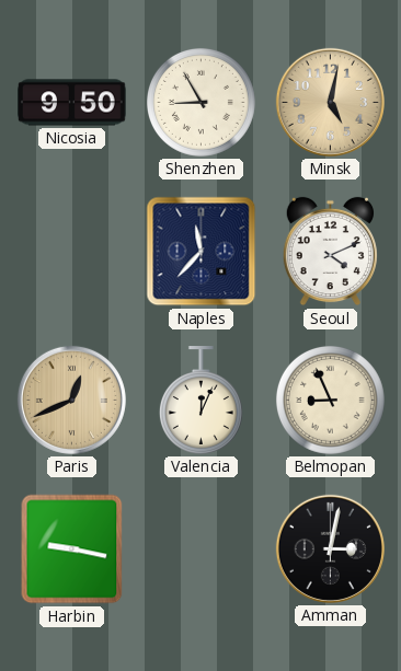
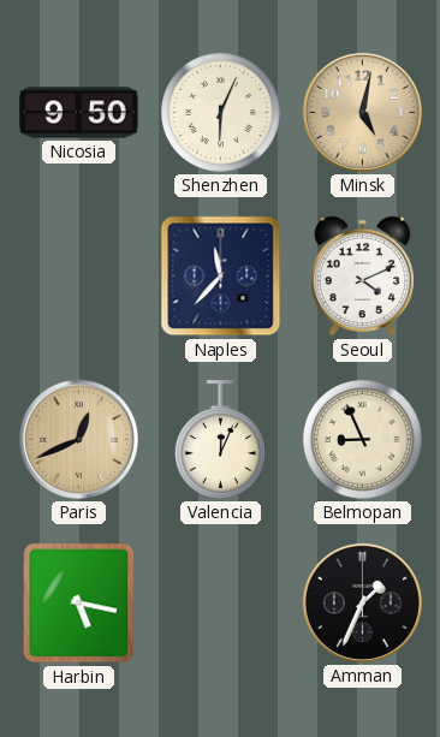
Shenzhen: 8:55 -> 6:04 (220, 112)
Harbin: 9:17 -> 5:17 (79, 604)
Amman: 3:02 -> 1:34 (362, 602)
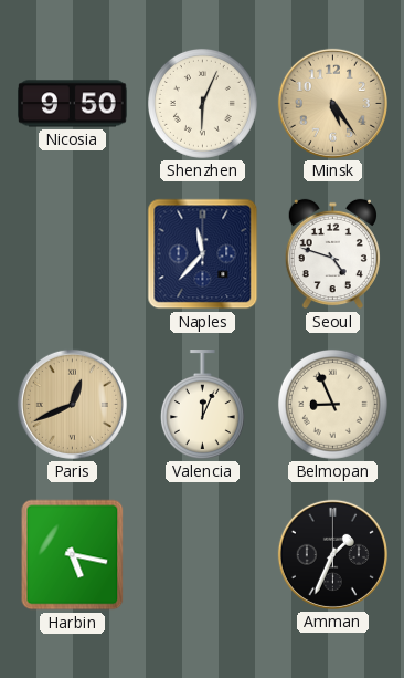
Minsk: 5:02 -> 5:24 (332, 103)
Seoul: 4:11 -> 4:48 (332, 254)
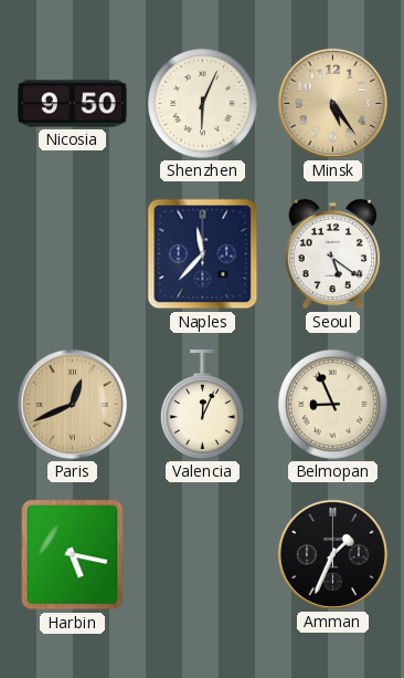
Seoul: 4:48 -> 5:21 (332, 254)
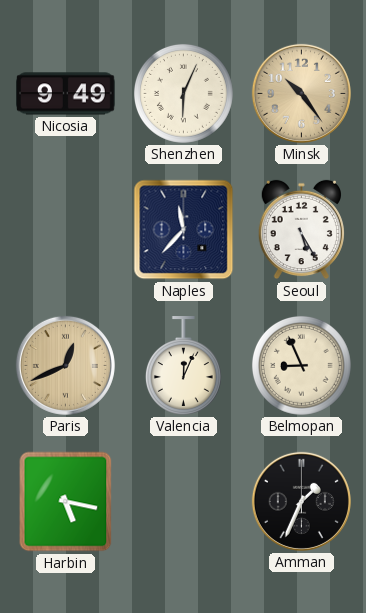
Nicosia: 9:50 -> 9:49 (66, 94)
Minsk: 5:24 -> 10:24 (301, 93)
Seoul: 5:21 -> 5:25 (301, 230)
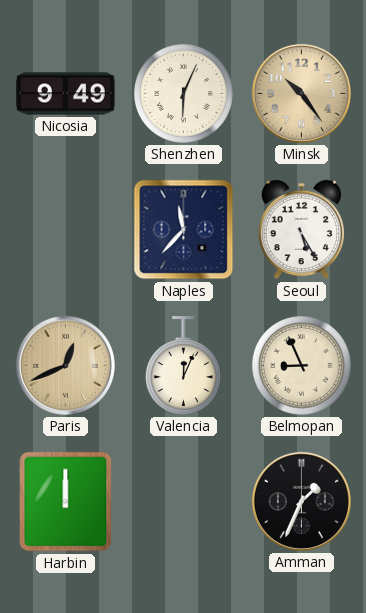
Harbin: 5:17 -> 12:00 (66, 502)
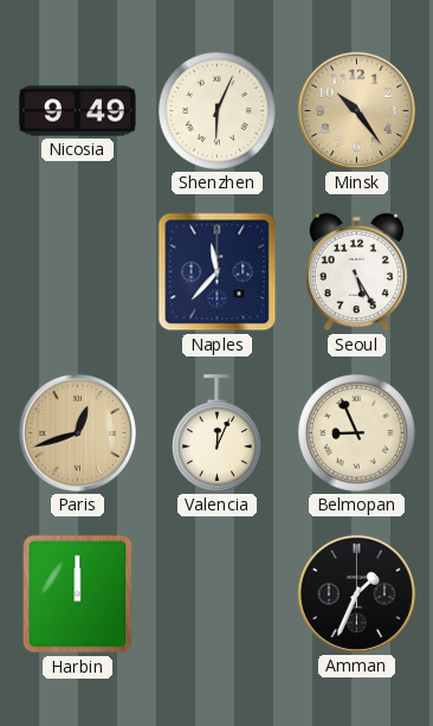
Paris: 12:41 -> 12:42 (77, 432)
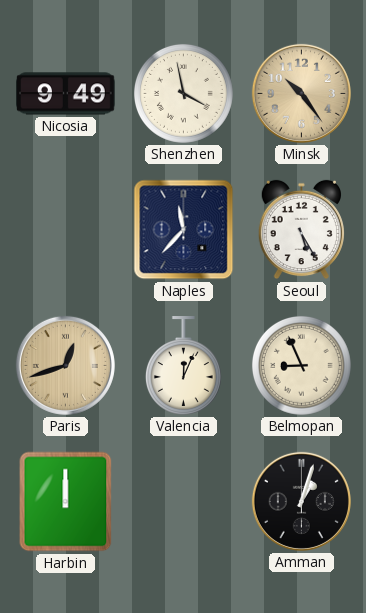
Shenzhen: 6:04 -> 3:58 (183, 93)
Amman: 1:34 -> 1:03 (301, 501)
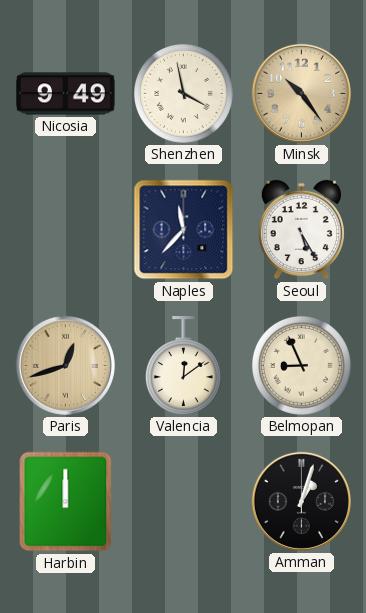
Valencia: 12:04 -> 12:09 (183, 366)
